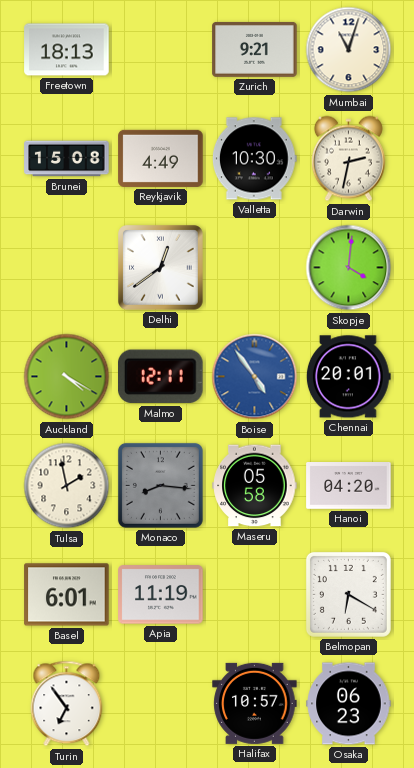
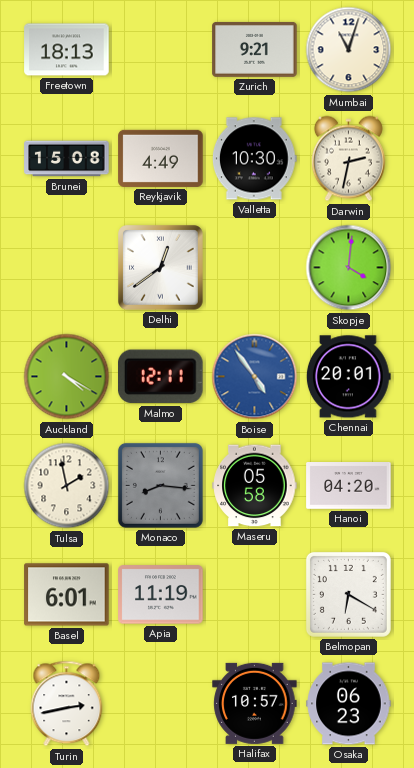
Turin: 6:54 -> 2:43 (67, 704)
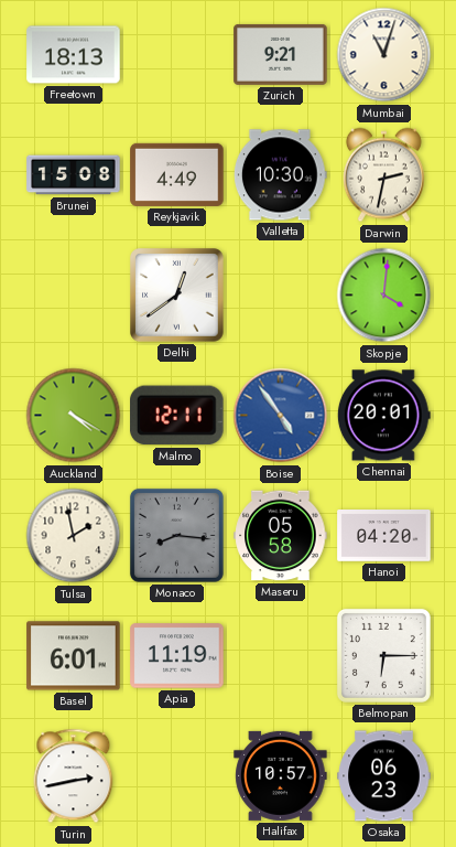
Belmopan: 6:20 -> 6:15 (383, 655)
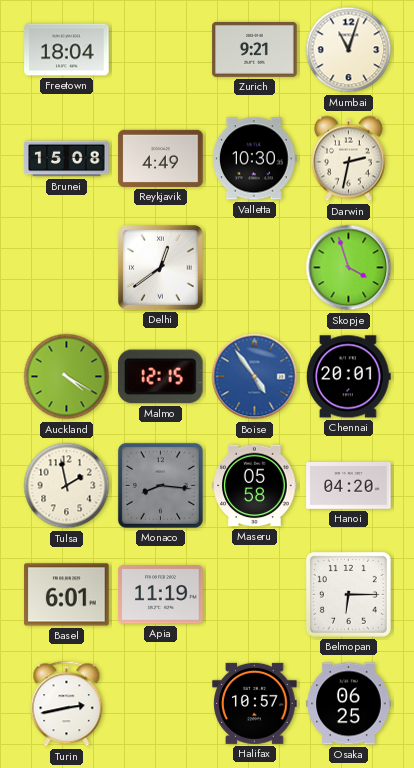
Freetown: 18:13 -> 18:04 (67, 50)
Skopje: 4:01 -> 3:57 (349, 268)
Malmo: 12:11 -> 12:15 (161, 377)
Osaka: 06:23 -> 06:25 (349, 704)
